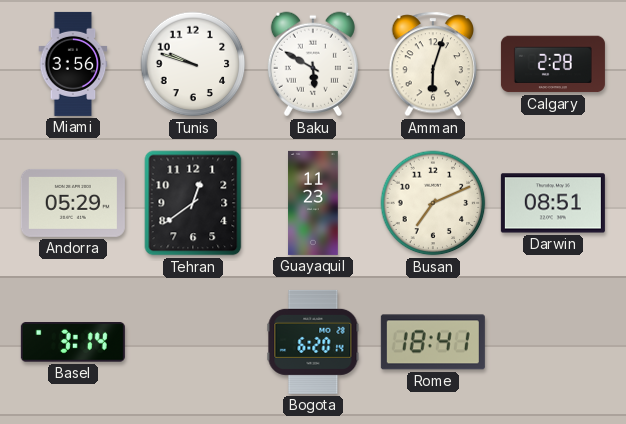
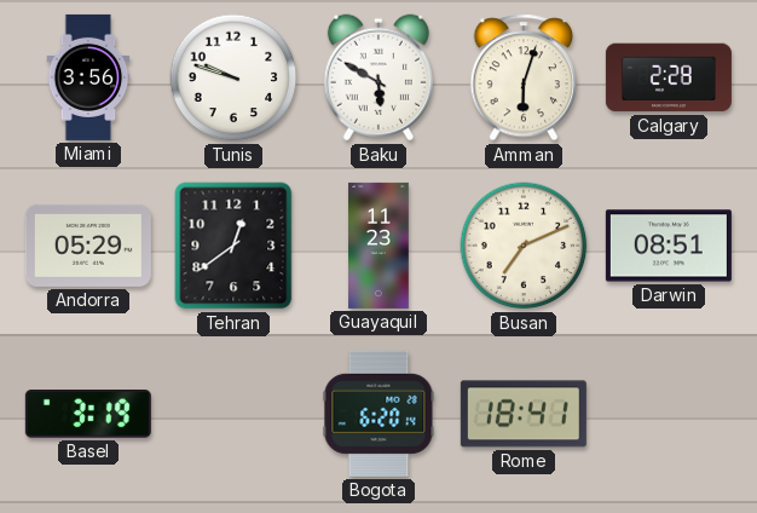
Basel: 3:14 -> 3:19 (88, 414)
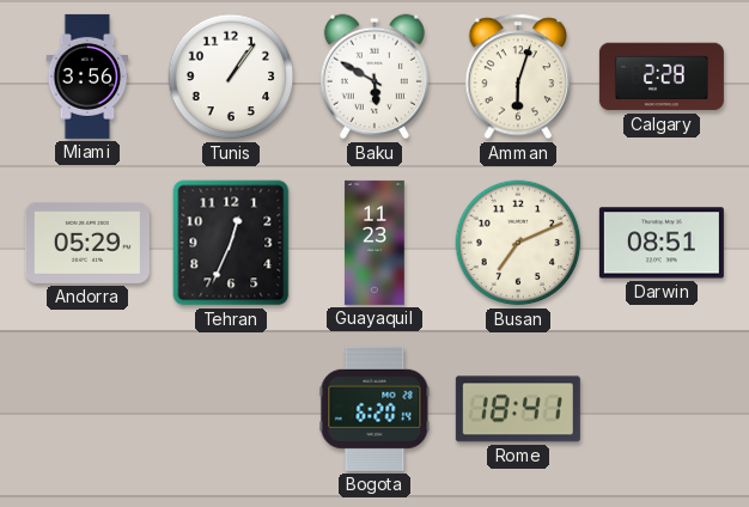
Tunis: 9:48 -> 1:06 (231, 77)
Tehran: 12:39 -> 12:34 (231, 243)
Basel: 3:19 -> none (88, 414)
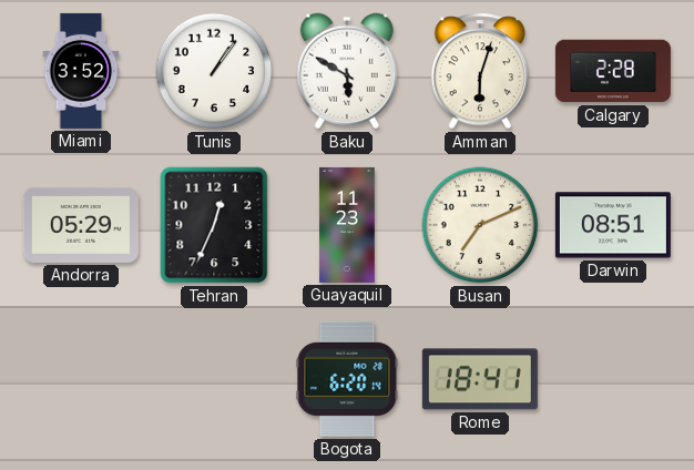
Miami: 3:56 -> 3:52 (81, 71)
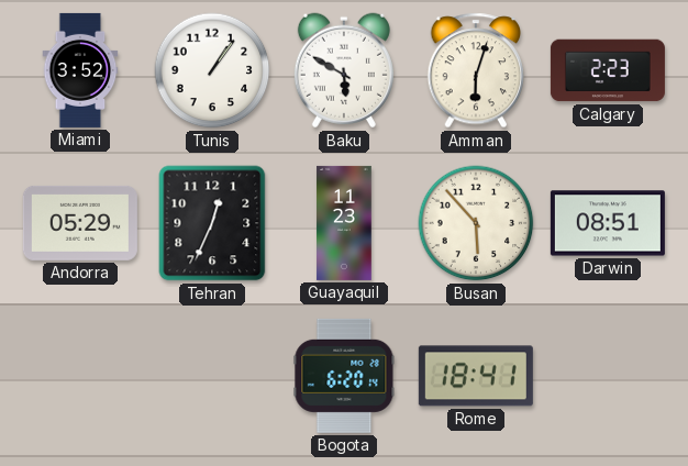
Calgary: 2:28 -> 2:23 (608, 70)
Busan: 7:11 -> 5:53 (476, 223)
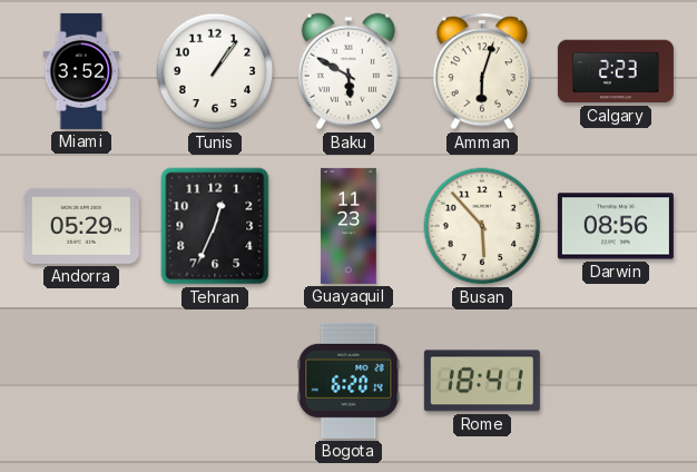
Darwin: 08:51 -> 08:56 (616, 226)
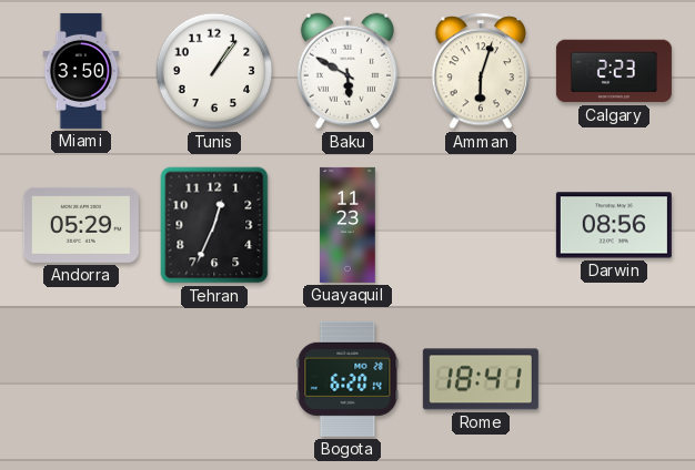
Miami: 3:52 -> 3:50 (81, 71)
Busan: 5:53 -> none (482, 226)
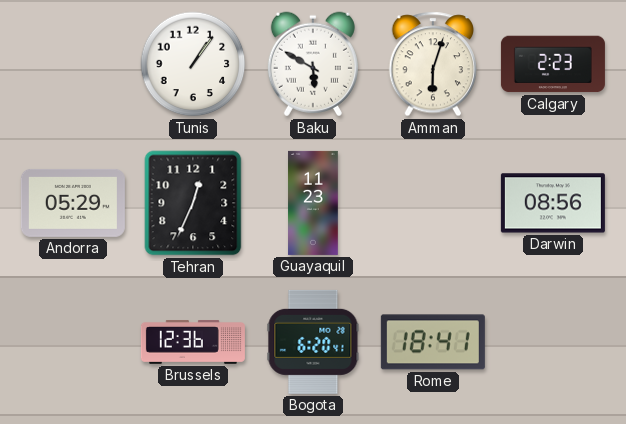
Miami: 3:50 -> none (81, 71)
Brussels: none -> 12:36 (193, 343)
Bogota: 6:20:14 -> 6:20:41 (313, 342)
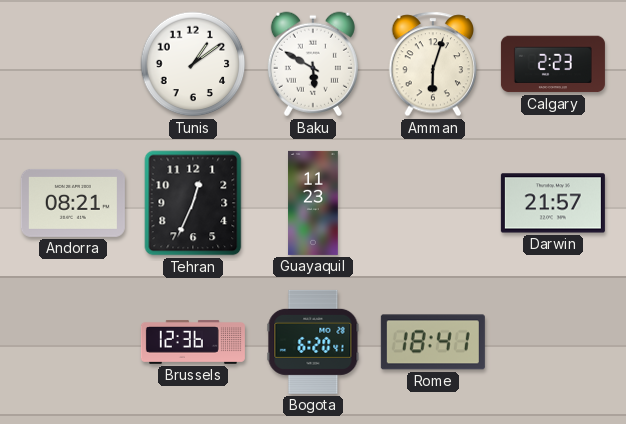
Tunis: 1:06 -> 1:09 (193, 64)
Andorra: 05:29 -> 08:21 (73, 203)
Darwin: 08:56 -> 21:57 (553, 203)
